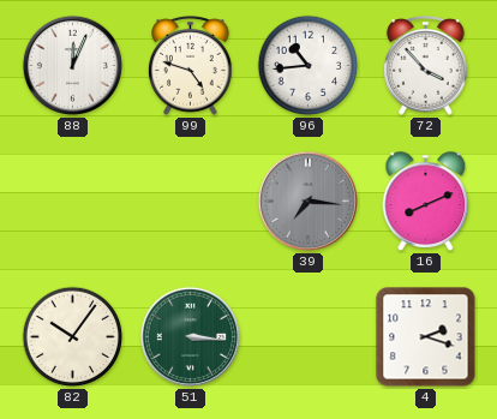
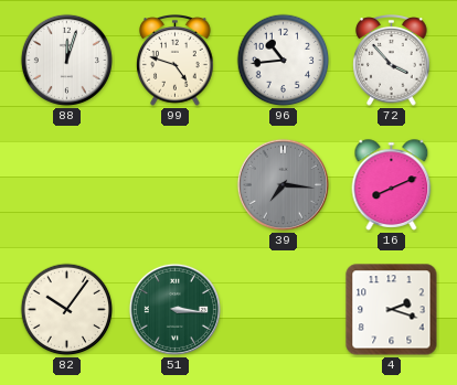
88: 12:04 -> 12:03 (66, 60)
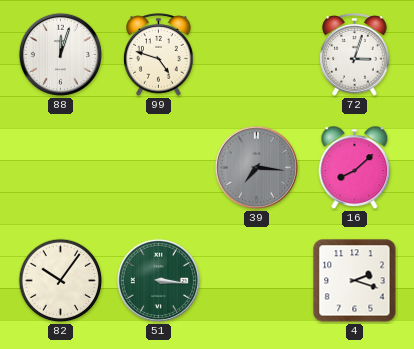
96: 10:44 -> none (284, 61)
72: 3:53 -> 3:03 (355, 55)
16: 8:11 -> 8:08 (355, 168)
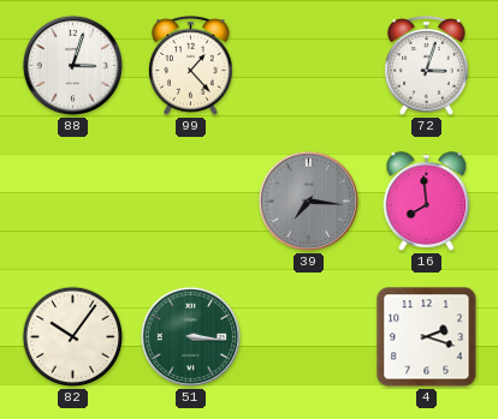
88: 12:03 -> 3:03 (72, 65)
99: 4:48 -> 1:23 (191, 66)
16: 8:08 -> 7:59 (427, 202)
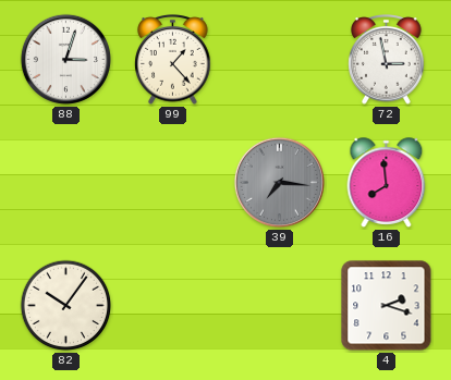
72: 3:03 -> 2:58 (387, 60)
51: 3:16 -> none (190, 336)
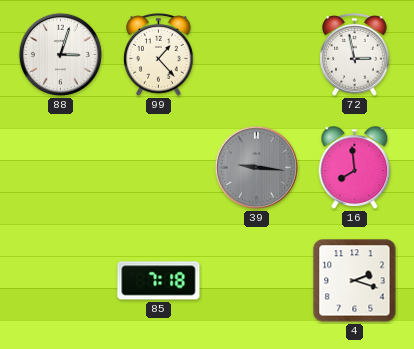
39: 7:16 -> 9:16 (256, 167)
82: 10:06 -> none (66, 306)
85: none -> 7:18 (159, 281)
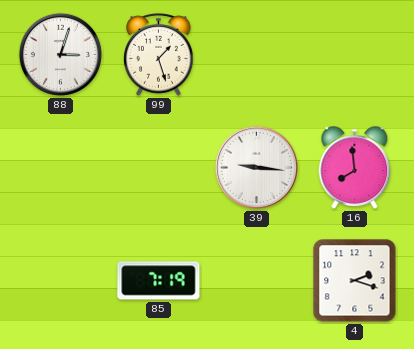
99: 1:23 -> 1:27 (159, 55)
72: 2:58 -> none (355, 55)
39 dial: grey -> white (256, 167)
85: 7:18 -> 7:19 (159, 281)
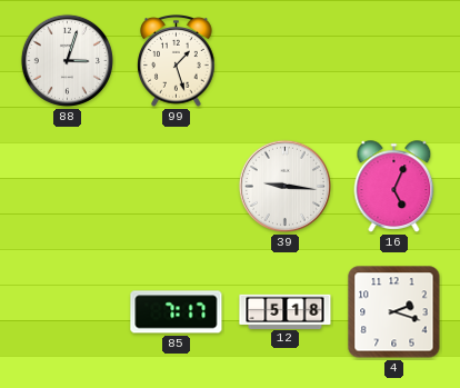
16: 7:59 -> 5:04 (394, 187)
85: 7:19 -> 7:17 (177, 312)
12: none -> 5:18 (286, 311)
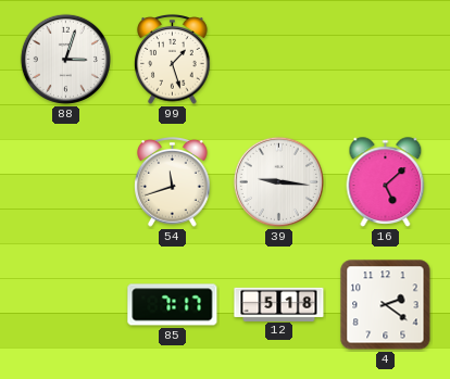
54: none -> 11:42 (173, 182)
16: 5:04 -> 5:08 (386, 182)
4: 2:18 -> 2:21 (386, 305)
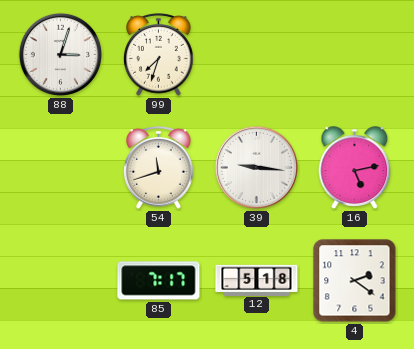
99: 1:27 -> 7:33 (159, 55)
16: 5:08 -> 5:13 (355, 168)
